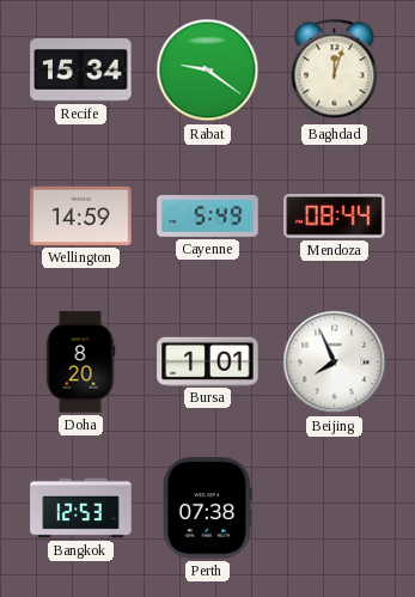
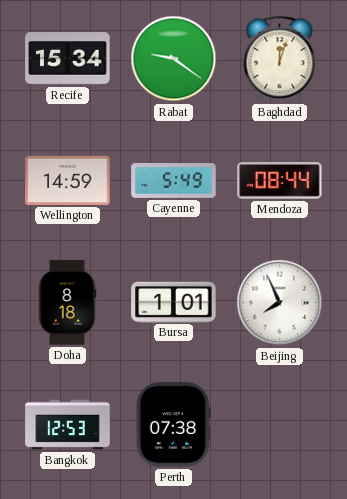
Doha: 8:20 -> 8:18 (67, 303)
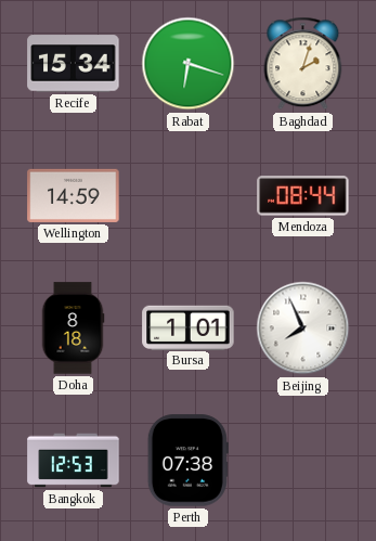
Rabat: 9:21 -> 6:18 (189, 64)
Baghdad: 12:03 -> 2:03 (303, 64)
Cayenne: 5:49 -> none (174, 181)
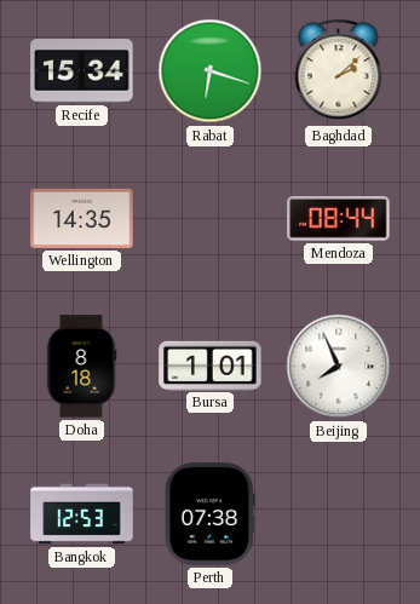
Baghdad: 2:03 -> 2:08 (339, 71)
Wellington: 14:59 -> 14:35 (82, 218)
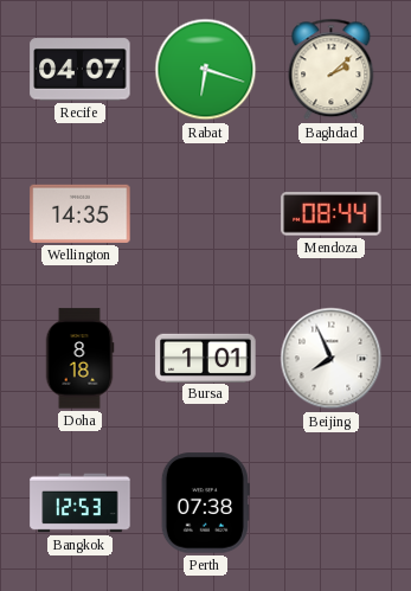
Recife: 15:34 -> 04:07 (81, 70)
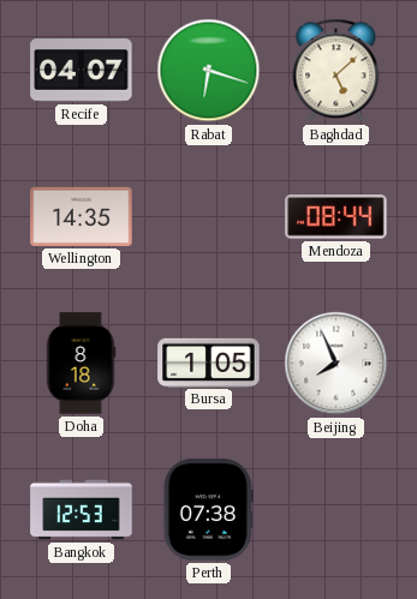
Baghdad: 2:08 -> 5:08 (336, 71)
Bursa: 1:01 -> 1:05 (209, 363)
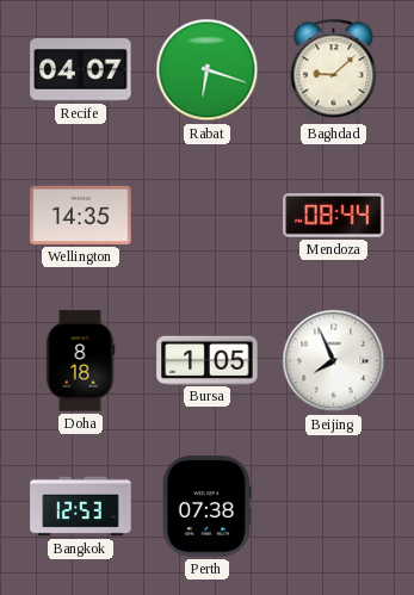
Baghdad: 5:08 -> 9:08 (334, 70)
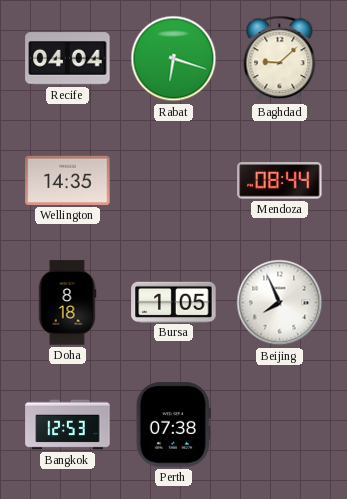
Recife: 04:07 -> 04:04 (68, 59)
